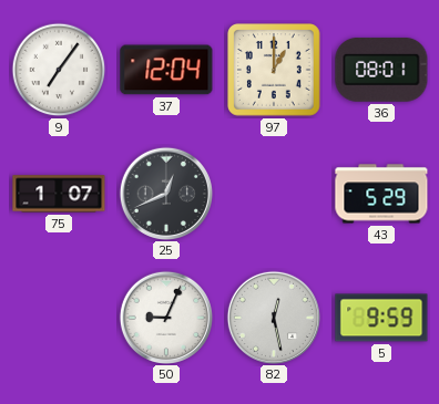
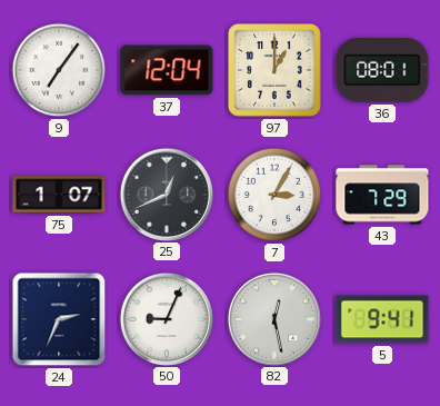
7: none -> 3:05 (274, 195)
43: 5:29 -> 7:29 (382, 195)
24: none -> 2:34 (59, 319)
5: 9:59 -> 9:41 (382, 319)
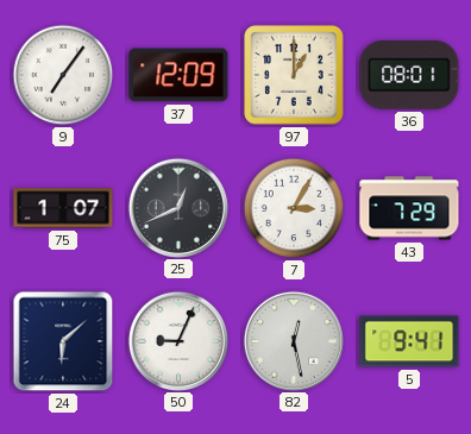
37: 12:04 -> 12:09 (178, 75)
24: 2:34 -> 6:08 (63, 341)
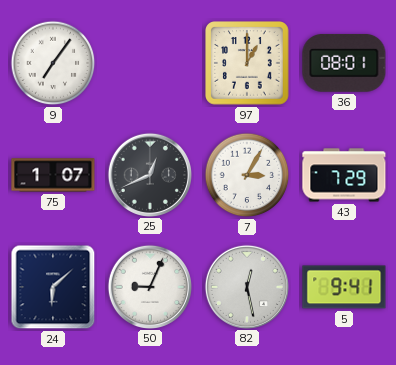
37: 12:09 -> none (178, 75)
